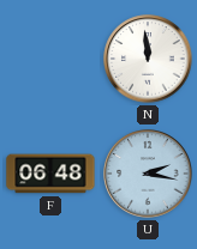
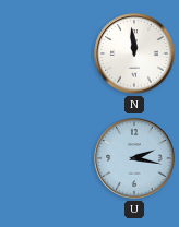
F: 06:48 -> none (50, 174)
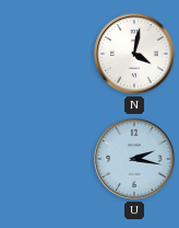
N: 11:59 -> 4:02 (134, 54)
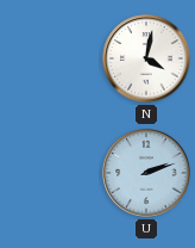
U: 2:17 -> 2:12 (146, 173)
